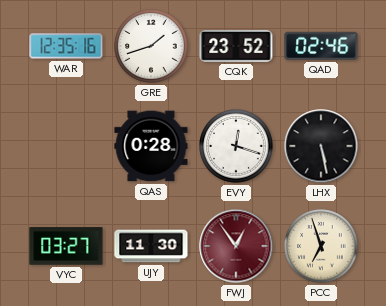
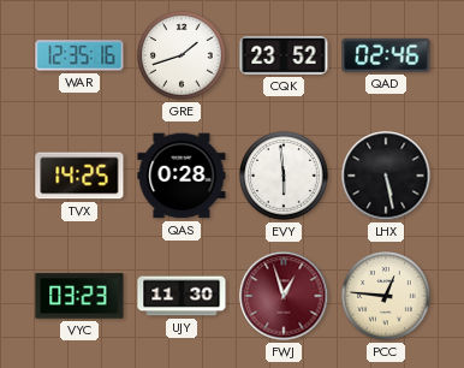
TVX: none -> 14:25 (79, 176)
EVY: 12:18 -> 5:59 (284, 176)
VYC: 03:27 -> 03:23 (79, 296)
FWJ: 12:54 -> 12:57 (284, 296)
PCC: 6:57 -> 12:46 (386, 296)
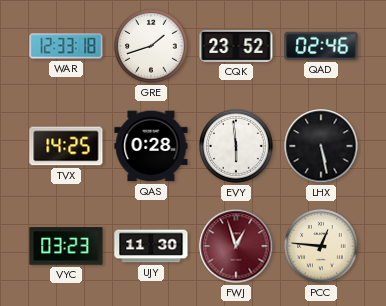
WAR: 12:35 -> 12:33 (66, 46)
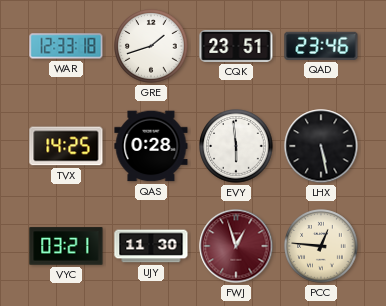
CQK: 23:52 -> 23:51 (236, 46)
QAD: 02:46 -> 23:46 (321, 46)
VYC: 03:23 -> 03:21 (66, 246)
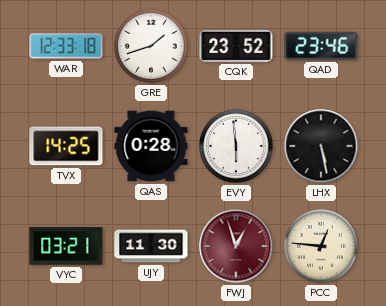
CQK: 23:51 -> 23:52 (236, 46)
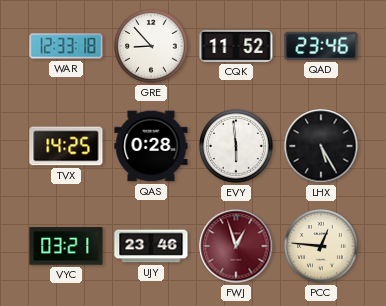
GRE: 1:42 -> 8:53 (151, 46)
CQK: 23:52 -> 11:52 (236, 46)
LHX: 5:28 -> 5:25 (321, 146)
UJY: 11:30 -> 23:46 (151, 246)
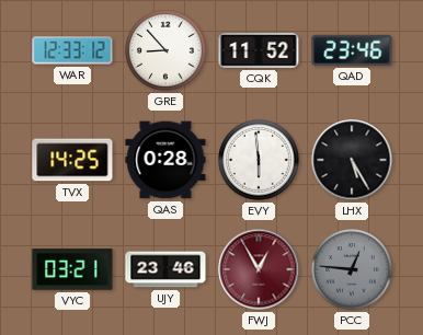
WAR: 12:33:18 -> 12:33:12 (72, 50)
FWJ: 12:57 -> 12:55 (259, 269)
PCC dial: cream -> grey (352, 269)
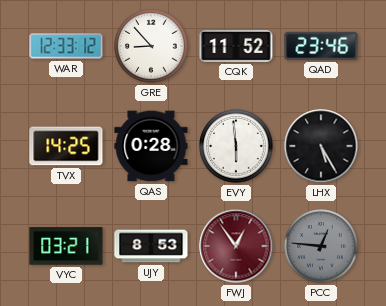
UJY: 23:46 -> 8:53 (151, 246)
FWJ: 12:55 -> 12:54 (236, 246)
